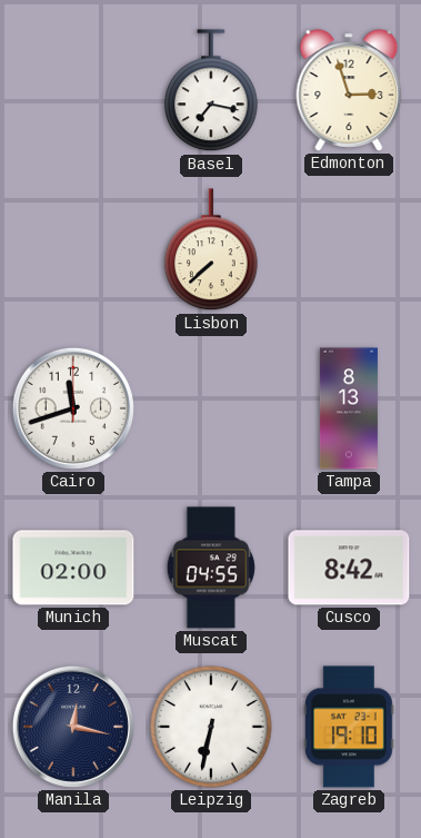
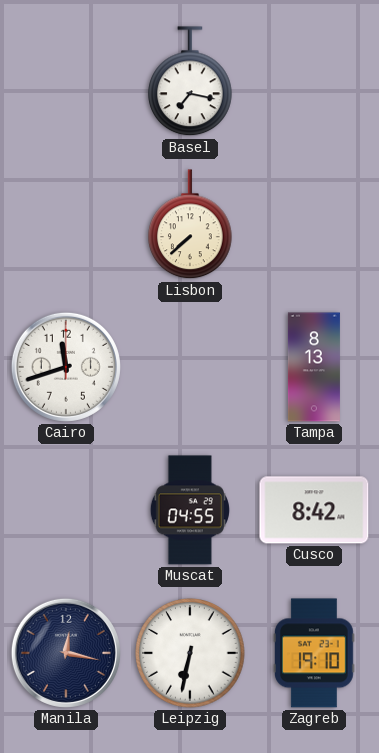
Edmonton: 2:57 -> none (349, 90)
Munich: 02:00 -> none (73, 568)
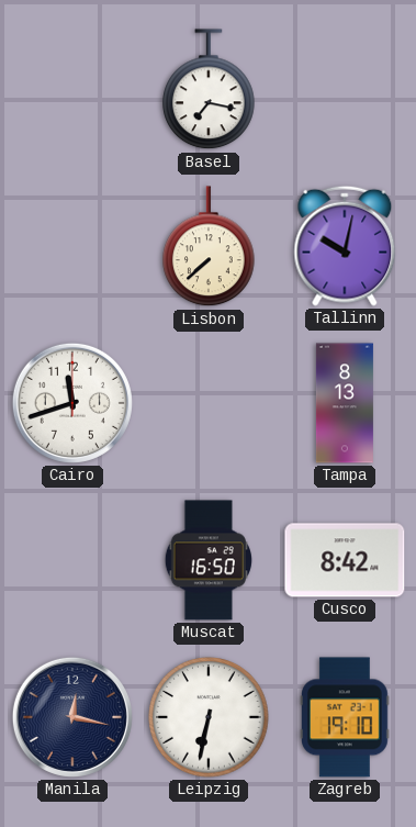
Tallinn: none -> 10:02 (345, 246)
Muscat: 04:55 -> 16:50 (209, 560)
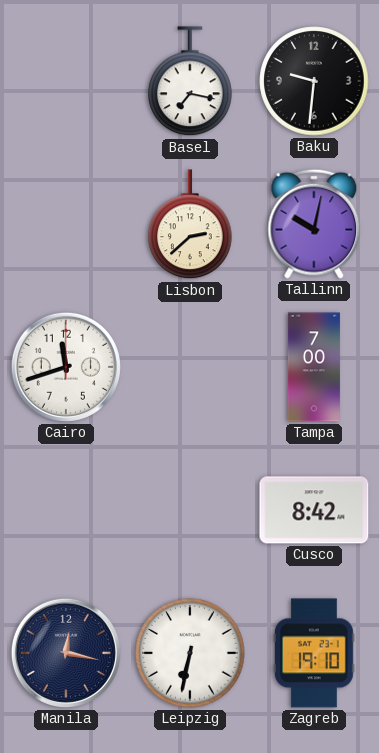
Baku: none -> 9:31 (314, 81)
Lisbon: 7:38 -> 2:38 (191, 225)
Tampa: 8:13 -> 7:00 (314, 367)
Muscat: 16:50 -> none (209, 560)
